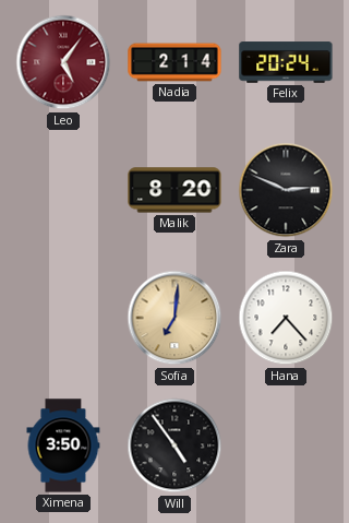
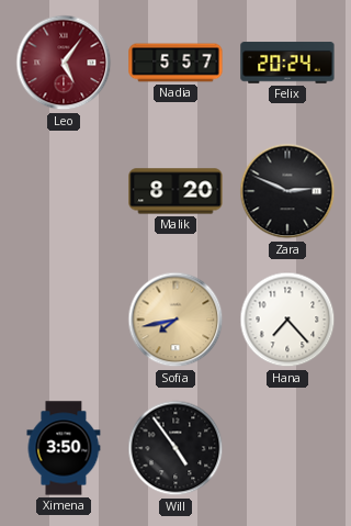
Nadia: 2:14 -> 5:57 (175, 63)
Sofia: 7:01 -> 7:43 (175, 320)
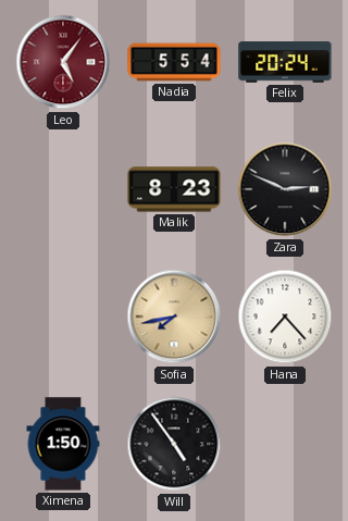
Nadia: 5:57 -> 5:54 (174, 62)
Malik: 8:20 -> 8:23 (174, 189)
Ximena: 3:50 -> 1:50 (63, 444)
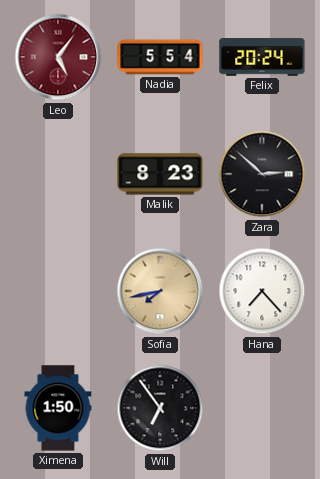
Zara: 2:49 -> 2:52 (262, 174)
Will: 4:54 -> 6:54 (160, 408)
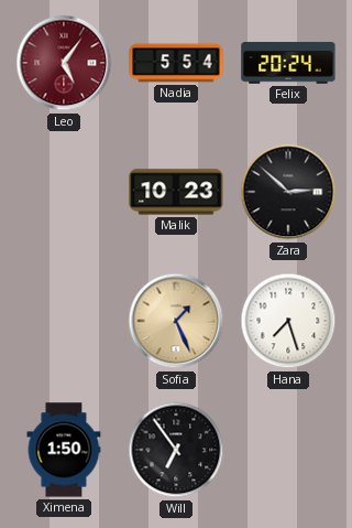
Malik: 8:23 -> 10:23 (176, 192)
Sofia: 7:43 -> 1:26 (176, 321)
Hana: 7:23 -> 7:27 (288, 321)
